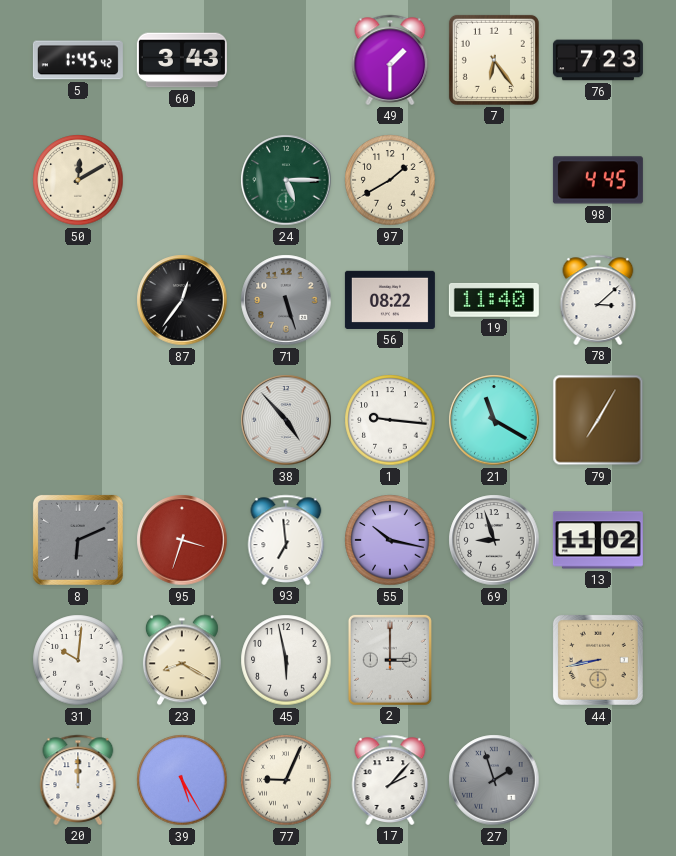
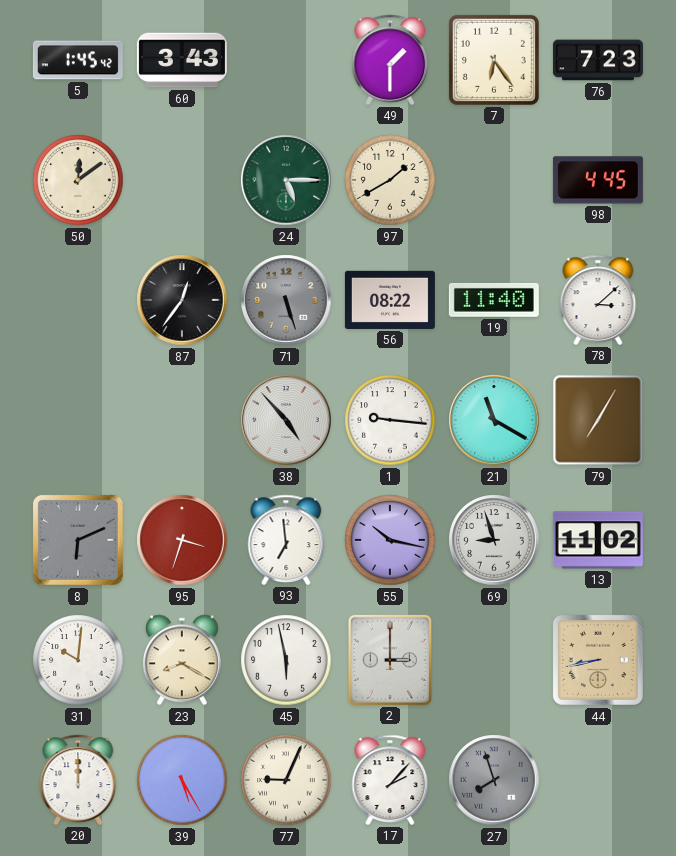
50: 12:10 -> 12:09 (78, 180)
27: 1:57 -> 7:57 (494, 780)
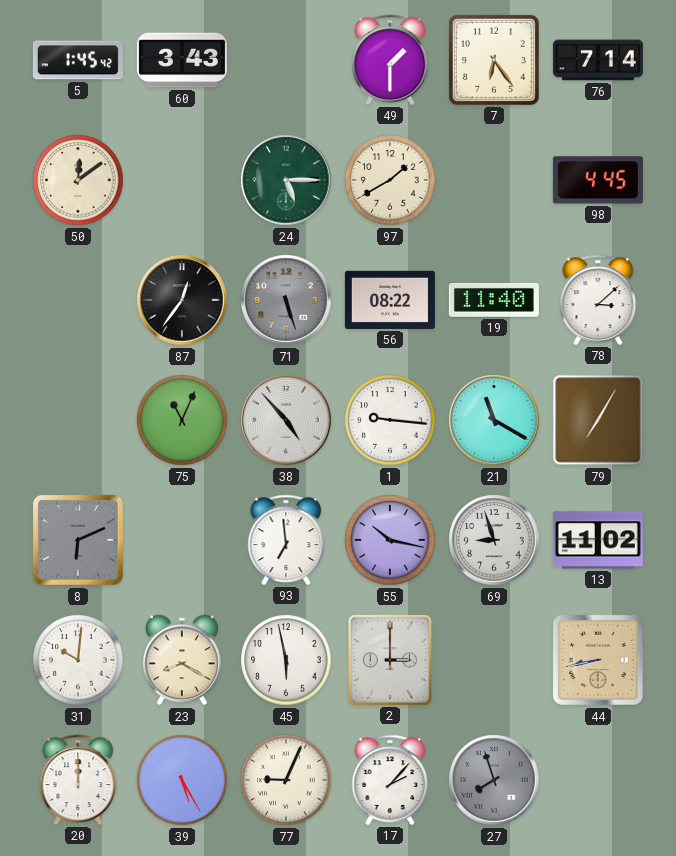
76: 7:23 -> 7:14 (598, 60)
75: none -> 11:04 (182, 420)
95: 3:33 -> none (182, 540)
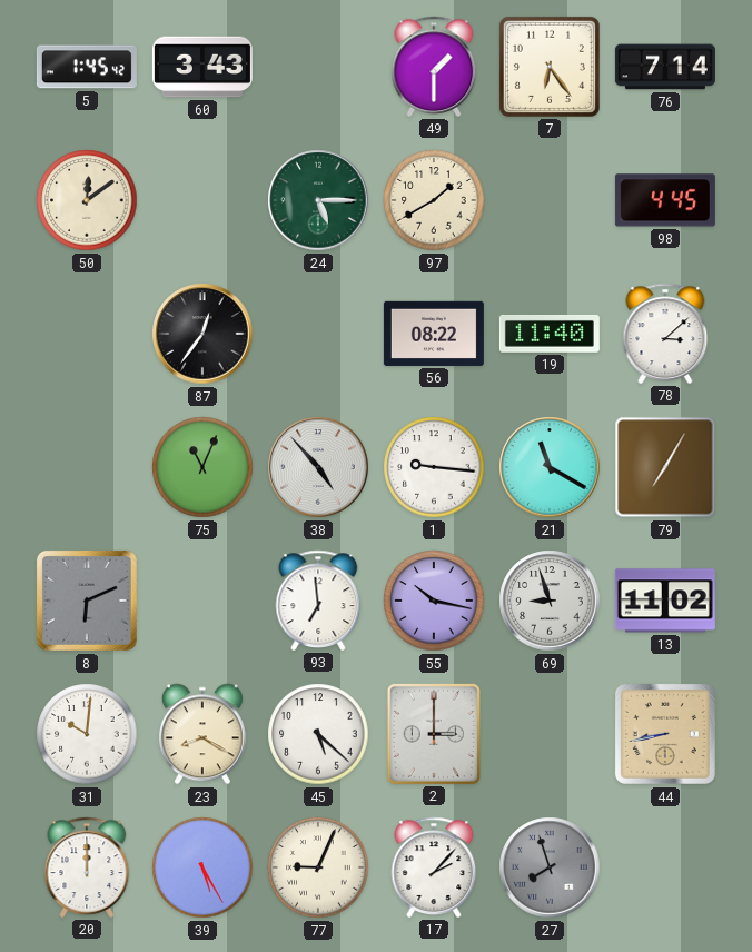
71: 5:27 -> none (286, 300)
45: 5:58 -> 5:22 (318, 734)
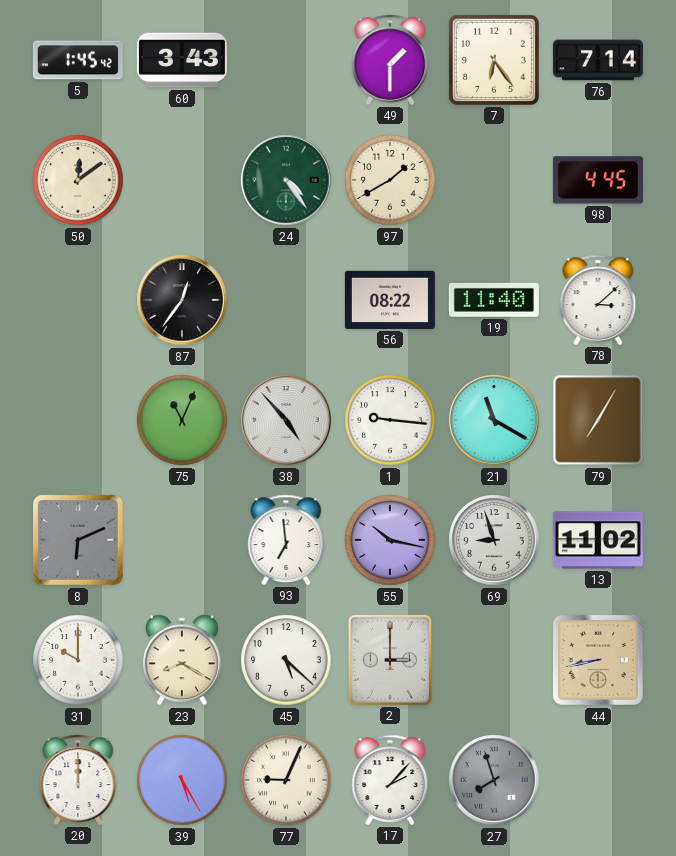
24: 5:15 -> 4:24 (286, 180)
31: 10:01 -> 10:00 (78, 660)
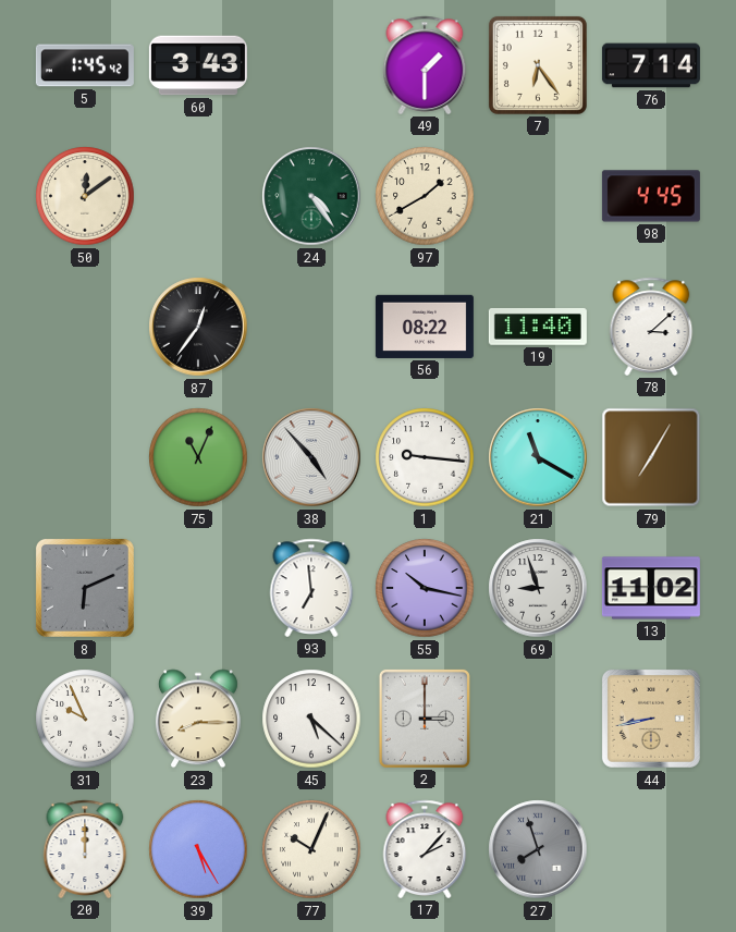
31: 10:00 -> 9:56 (85, 719)
23: 8:20 -> 8:15 (198, 719)
77: 9:04 -> 10:04 (311, 849)
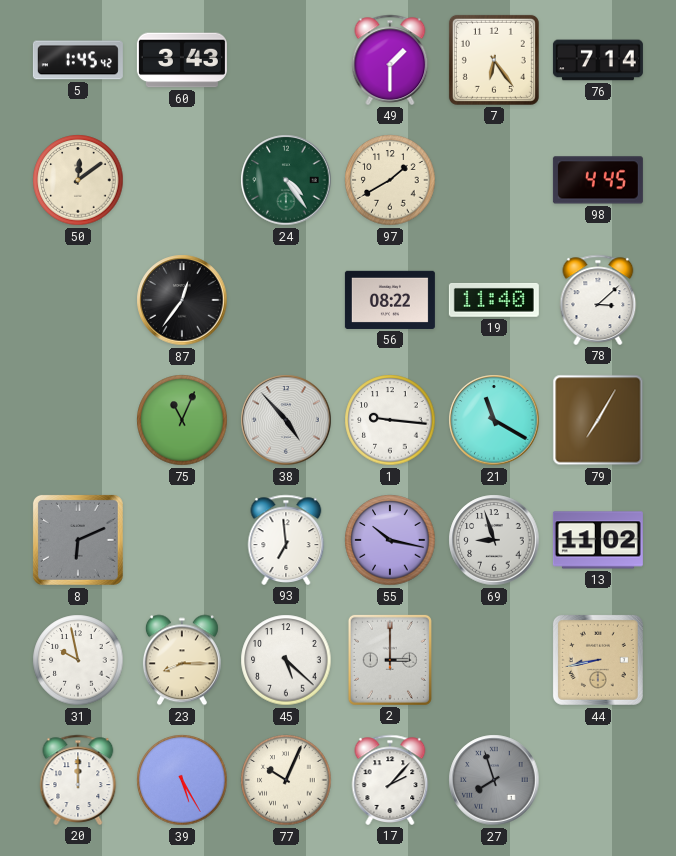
31: 9:56 -> 9:58 (78, 660)
